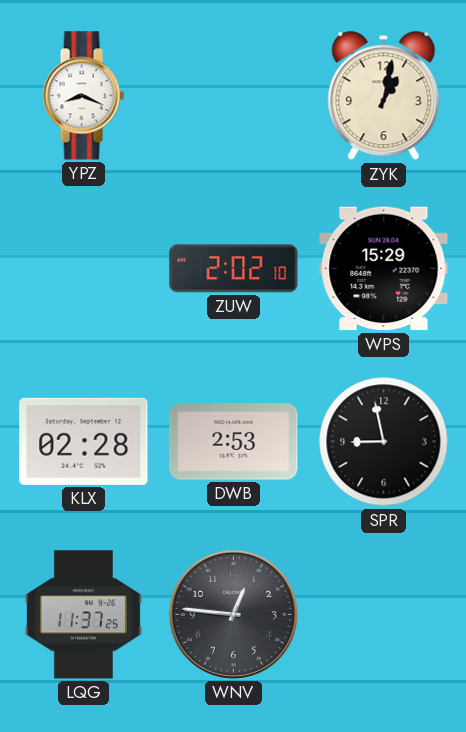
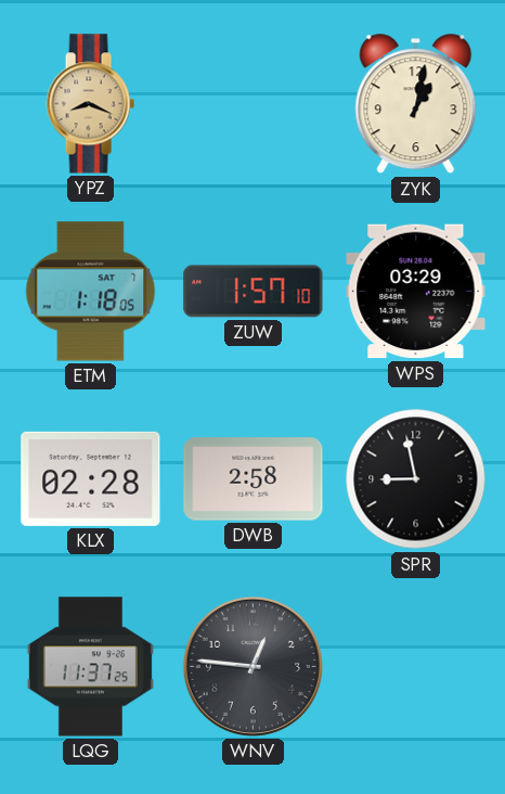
YPZ dial: white -> champagne (90, 104)
ETM: none -> 1:18 (91, 292)
ZUW: 2:02 -> 1:57 (254, 292)
WPS: 15:29 -> 03:29 (416, 292)
DWB: 2:53 -> 2:58 (254, 479)
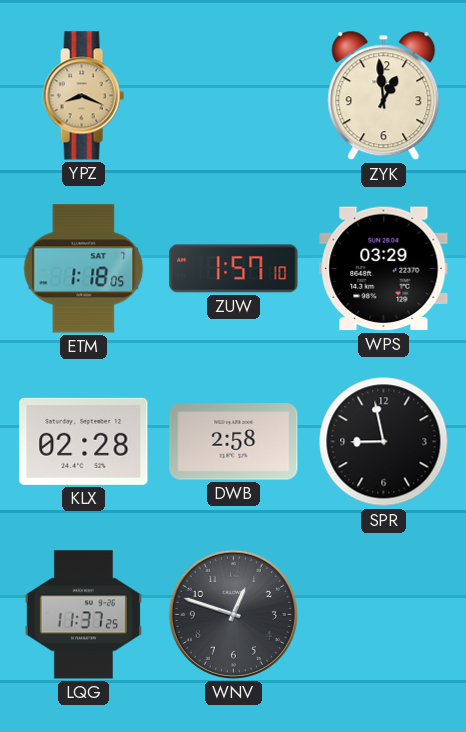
ZYK: 1:02 -> 12:59 (384, 96)
WNV: 12:46 -> 12:48 (233, 614)
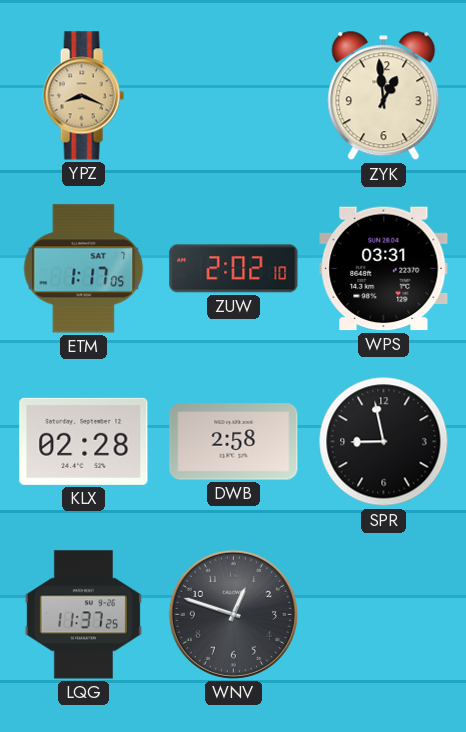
ETM: 1:18 -> 1:17 (84, 269)
ZUW: 1:57 -> 2:02 (234, 269)
WPS: 03:29 -> 03:31 (384, 269)
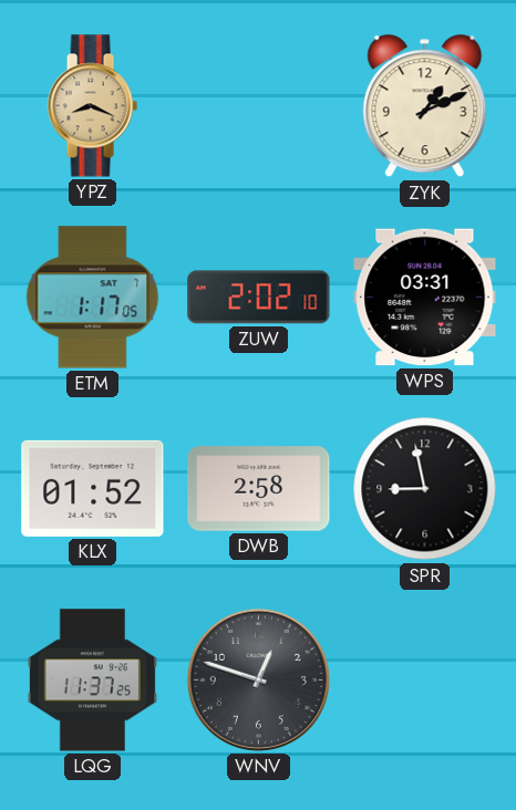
ZYK: 12:59 -> 1:11 (425, 106)
KLX: 02:28 -> 01:52 (93, 488)
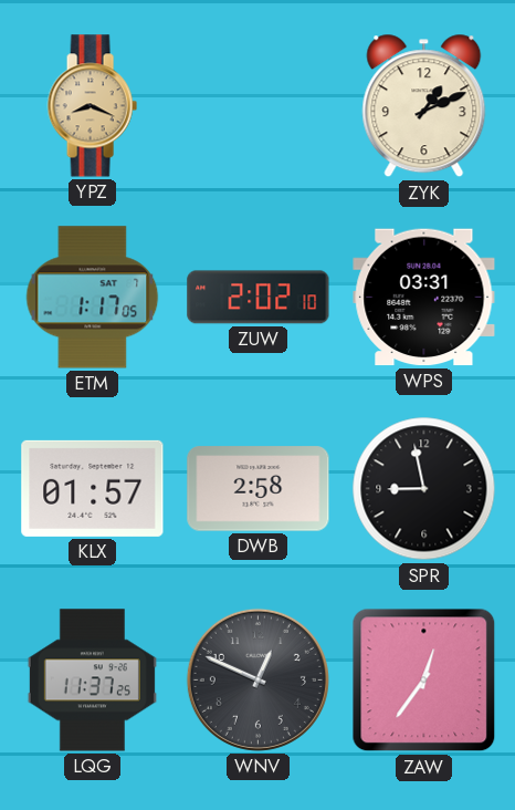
KLX: 01:52 -> 01:57 (93, 488)
WNV: 12:48 -> 12:49 (257, 679)
ZAW: none -> 12:36 (424, 681)
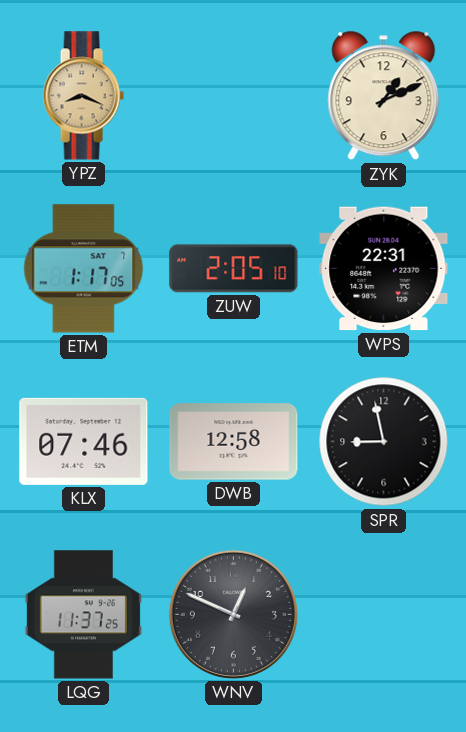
ZUW: 2:02 -> 2:05 (234, 269)
WPS: 03:31 -> 22:31 (384, 269)
KLX: 01:57 -> 07:46 (84, 441)
DWB: 2:58 -> 12:58 (234, 442)
ZAW: 12:36 -> none (424, 681)
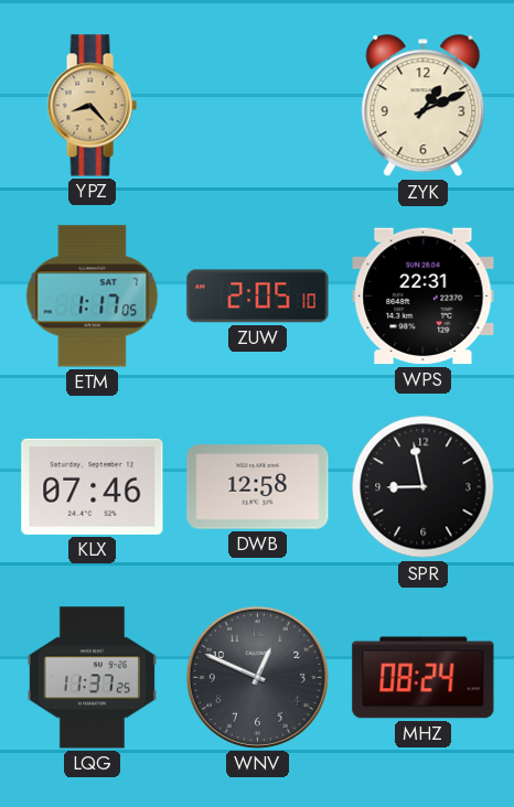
YPZ: 8:19 -> 8:23 (92, 106)
MHZ: none -> 08:24 (424, 678)
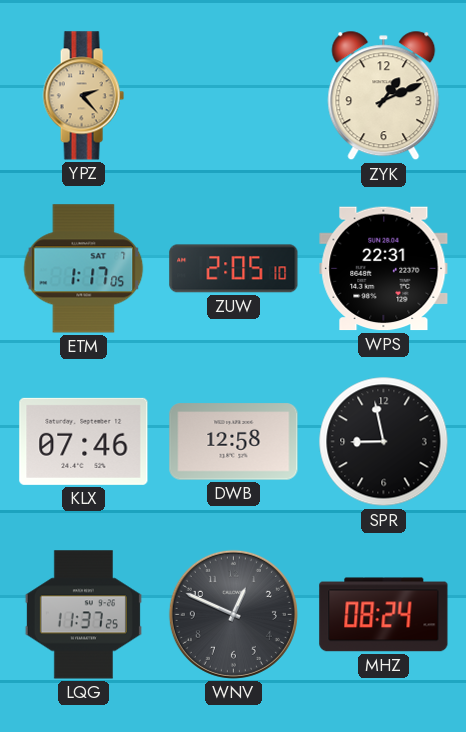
YPZ: 8:23 -> 2:23 (83, 96)
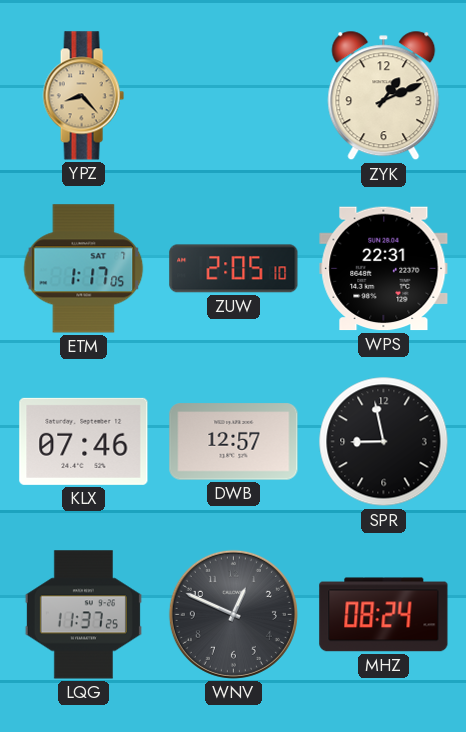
YPZ: 2:23 -> 8:23 (83, 96)
DWB: 12:58 -> 12:57 (234, 442)
